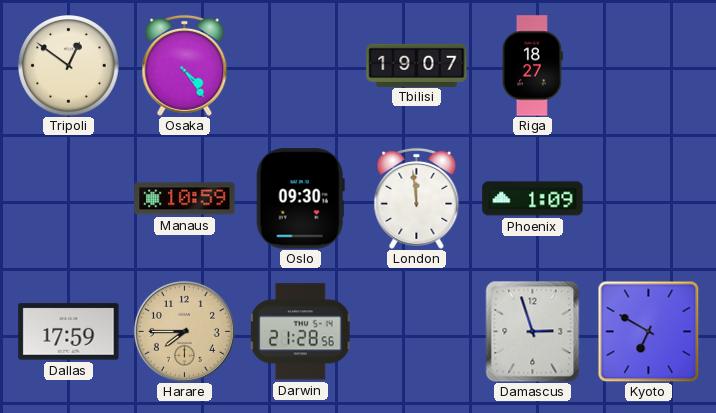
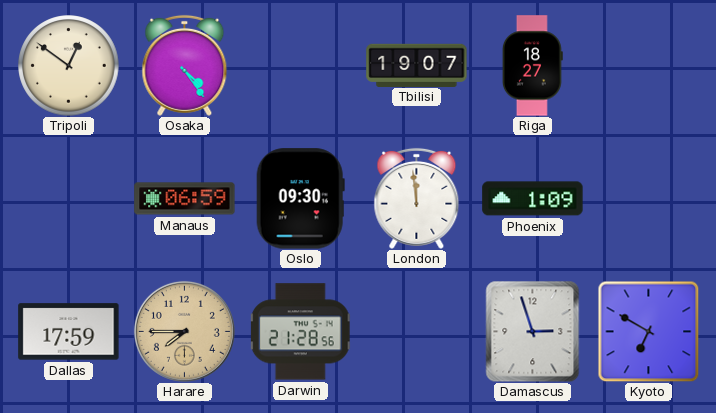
Manaus: 10:59 -> 06:59 (185, 199)
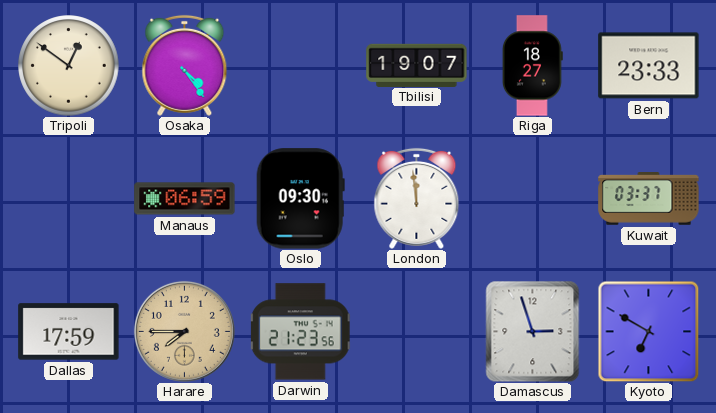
Bern: none -> 23:33 (649, 66)
Phoenix: 1:09 -> none (533, 199)
Kuwait: none -> 03:37 (649, 199)
Darwin: 21:28 -> 21:23 (300, 332)
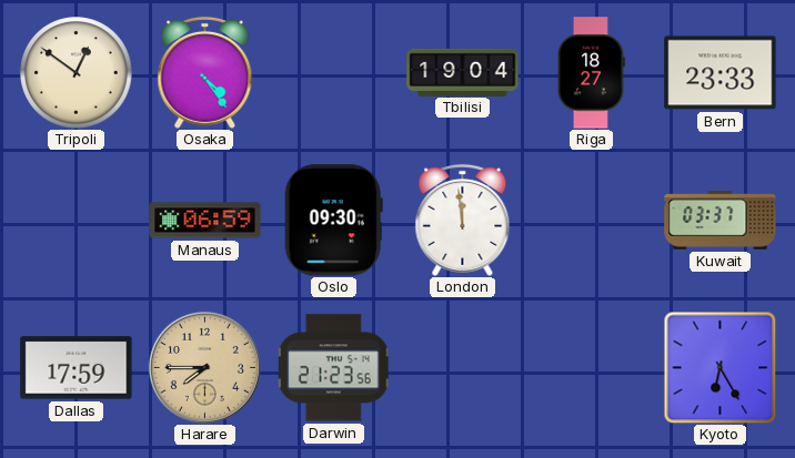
Tbilisi: 19:07 -> 19:04 (463, 72)
Damascus: 2:57 -> none (533, 331)
Kyoto: 6:50 -> 6:25 (719, 367)
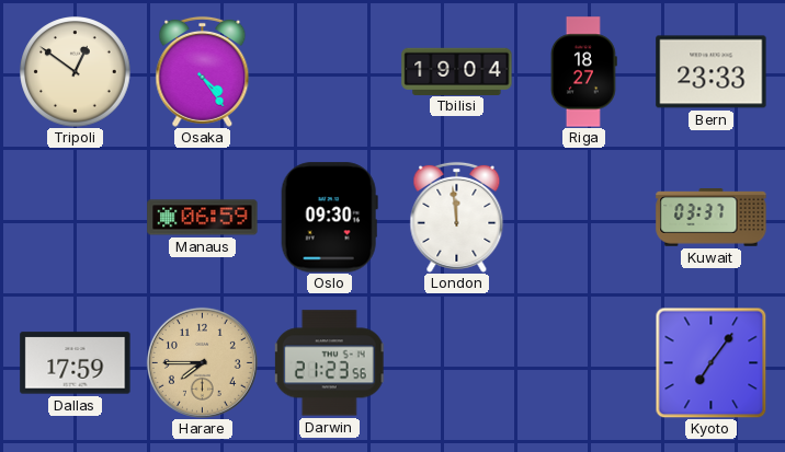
Kyoto: 6:25 -> 7:06 (710, 362)
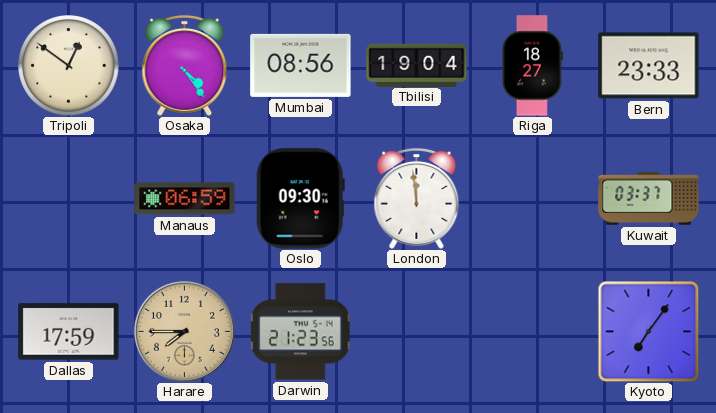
Mumbai: none -> 08:56 (301, 65)
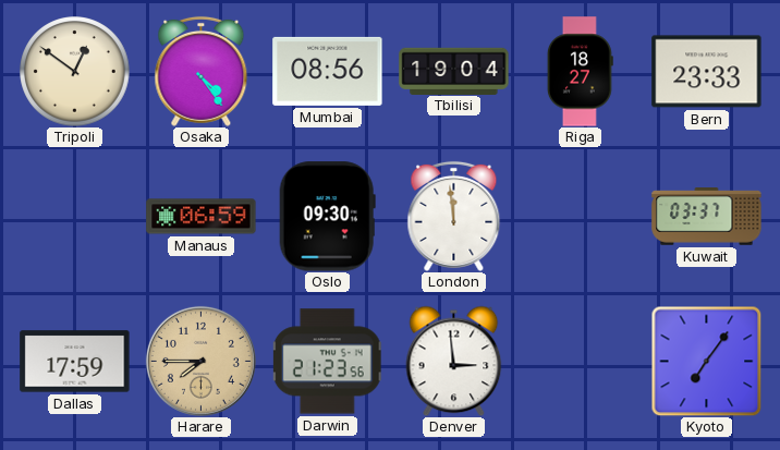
Denver: none -> 2:59 (454, 361)
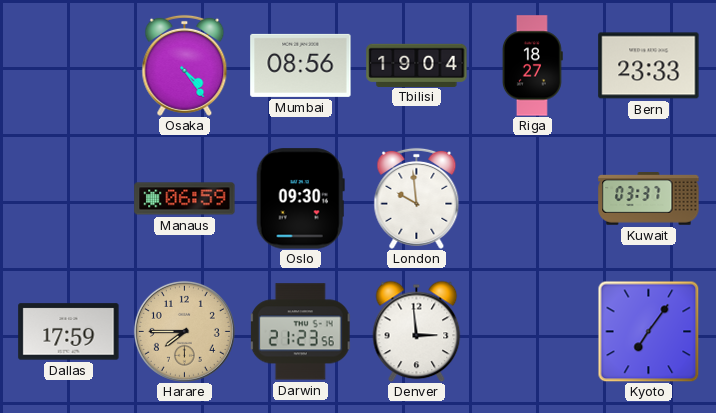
Tripoli: 12:51 -> none (75, 72)
London: 11:59 -> 9:59 (417, 198)
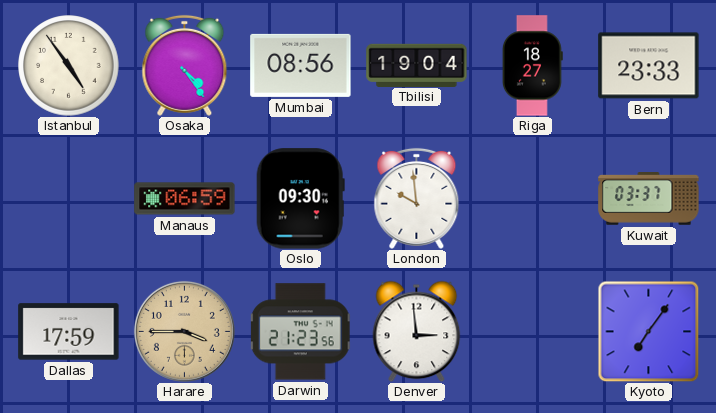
Istanbul: none -> 4:54 (69, 66)
Harare: 7:45 -> 3:45 (184, 331)
